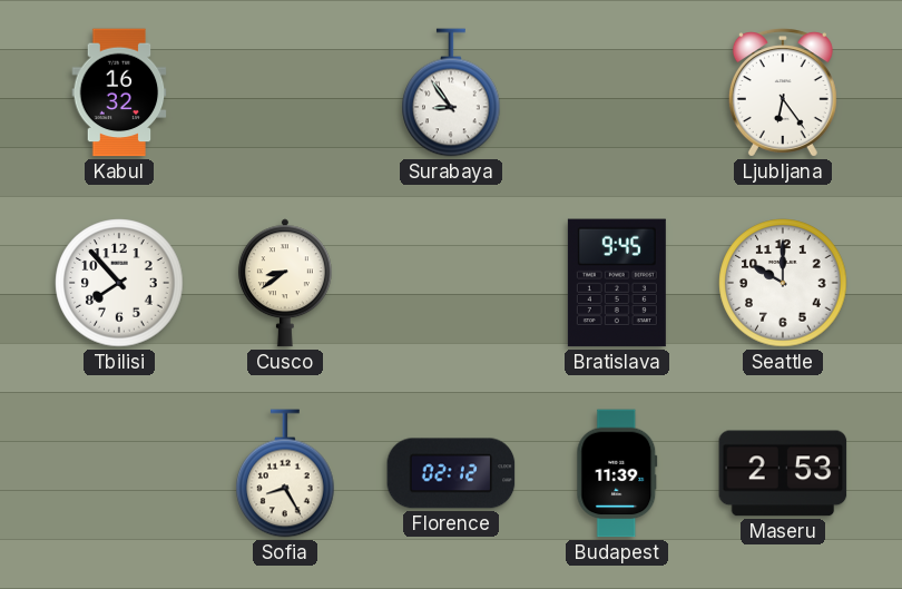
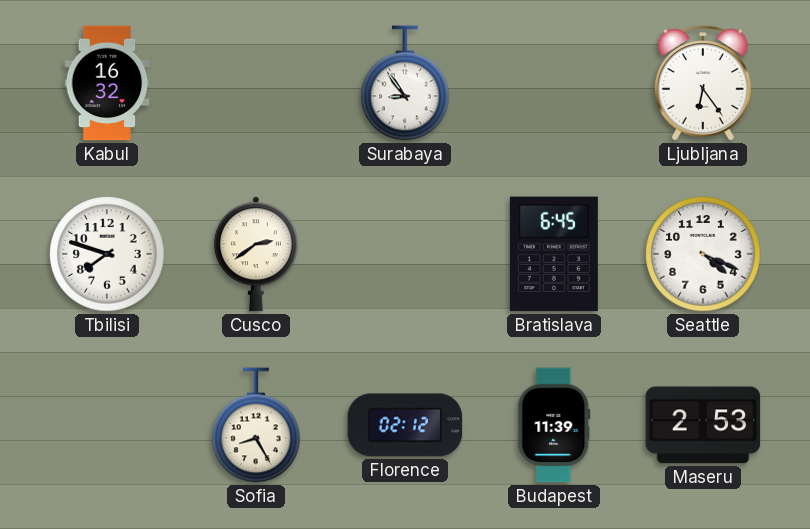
Tbilisi: 7:53 -> 7:48 (107, 254)
Cusco: 8:39 -> 2:39 (256, 254)
Bratislava: 9:45 -> 6:45 (554, 254)
Seattle: 10:00 -> 4:19 (703, 254)
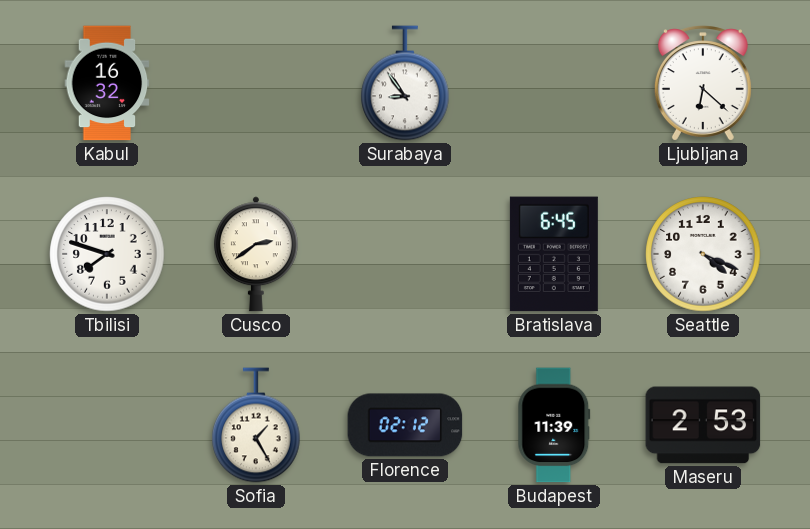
Ljubljana: 6:24 -> 6:22 (703, 83)
Sofia: 8:25 -> 1:25 (256, 425)
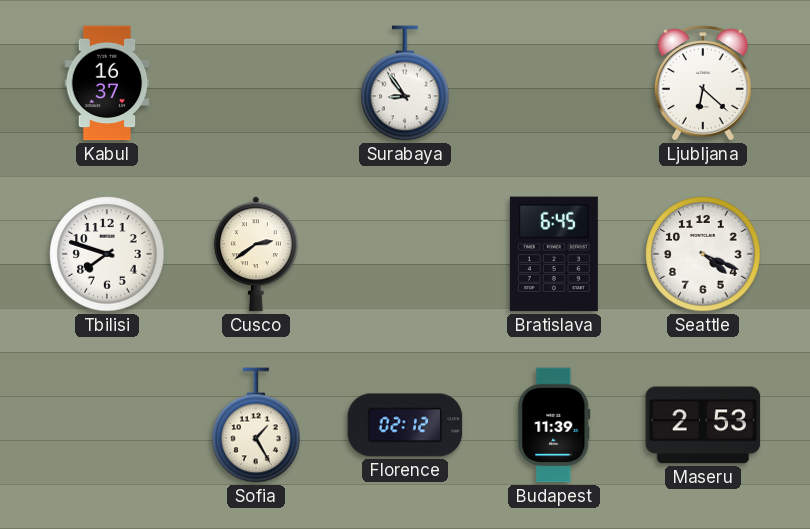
Kabul: 16:32 -> 16:37 (107, 83)
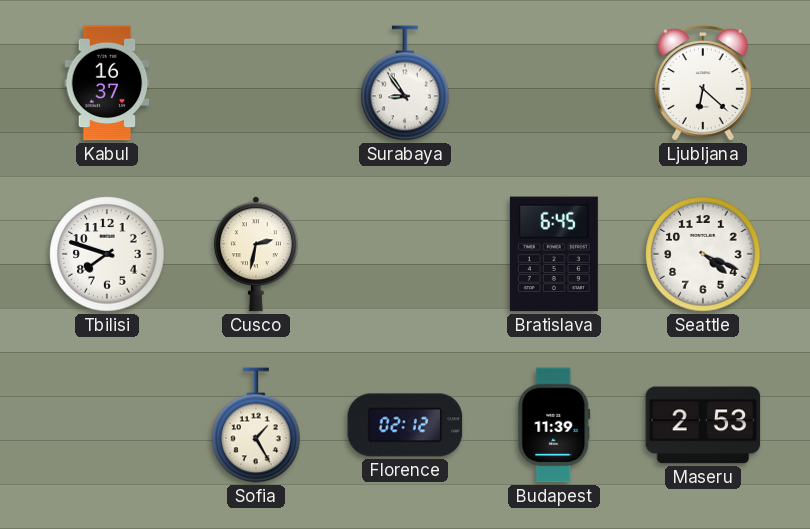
Cusco: 2:39 -> 2:32 (256, 254)
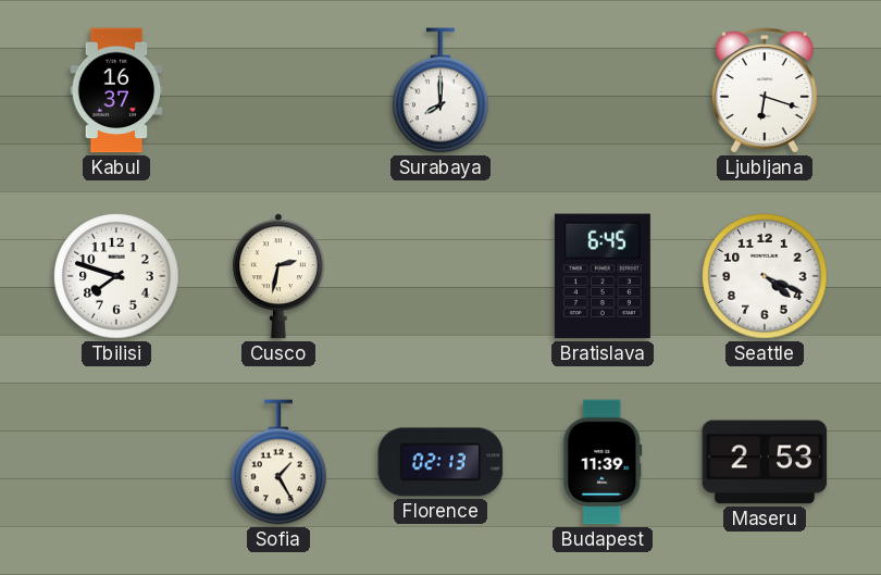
Surabaya: 8:54 -> 8:00 (440, 90)
Ljubljana: 6:22 -> 6:18 (765, 90)
Florence: 02:12 -> 02:13 (440, 462)
